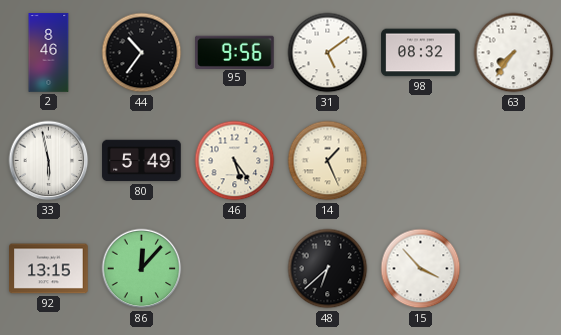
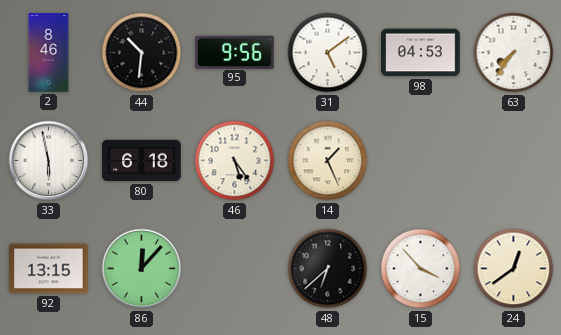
44: 10:36 -> 10:31 (142, 53)
98: 08:32 -> 04:53 (421, 53)
80: 5:49 -> 6:18 (142, 161)
24: none -> 12:39 (514, 269)
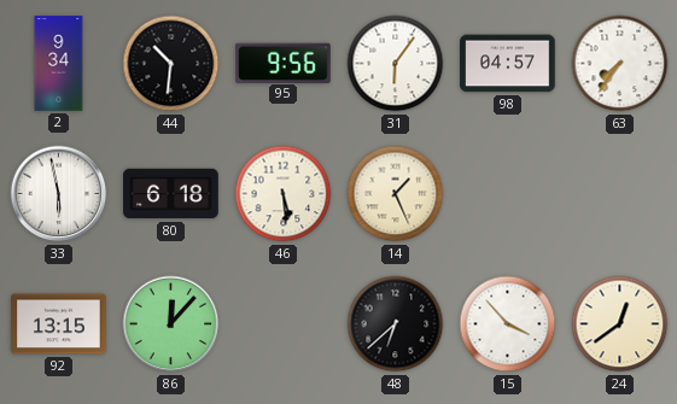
2: 8:46 -> 9:34 (59, 64)
31: 5:09 -> 6:06 (396, 64)
98: 04:53 -> 04:57 (508, 64)
46: 5:24 -> 5:29 (284, 194)
